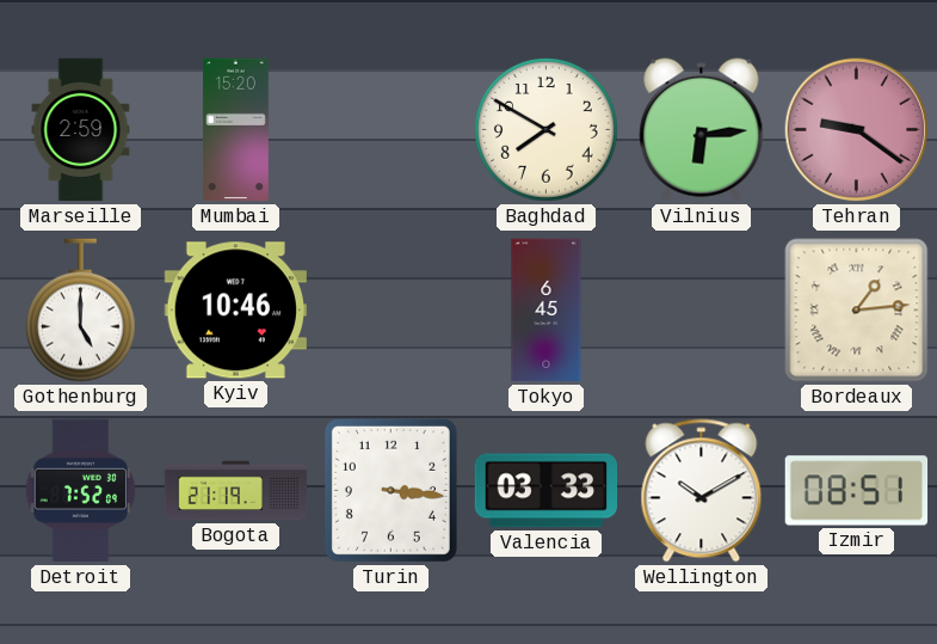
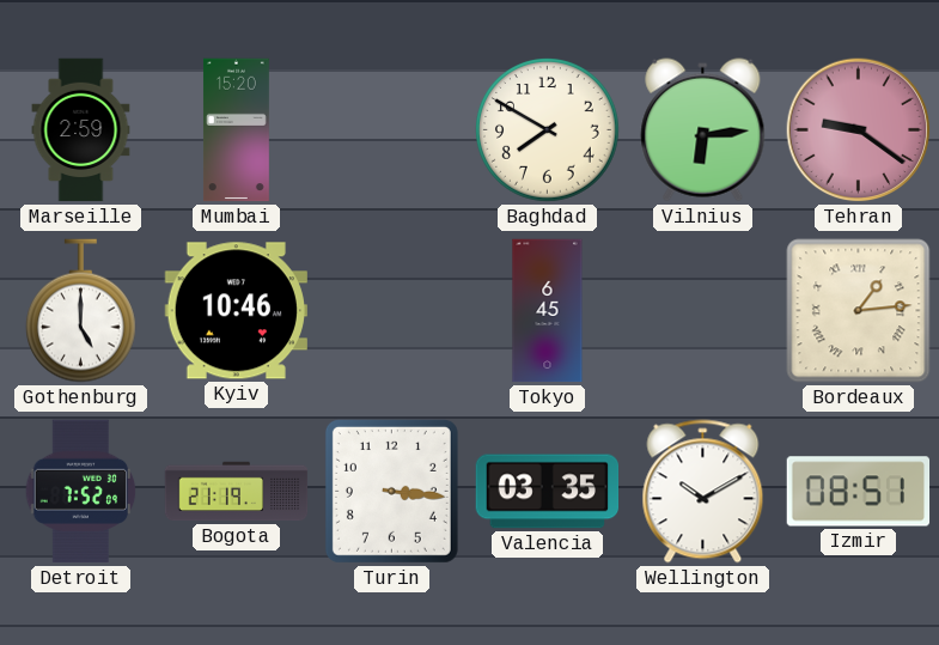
Valencia: 03:33 -> 03:35 (548, 492)
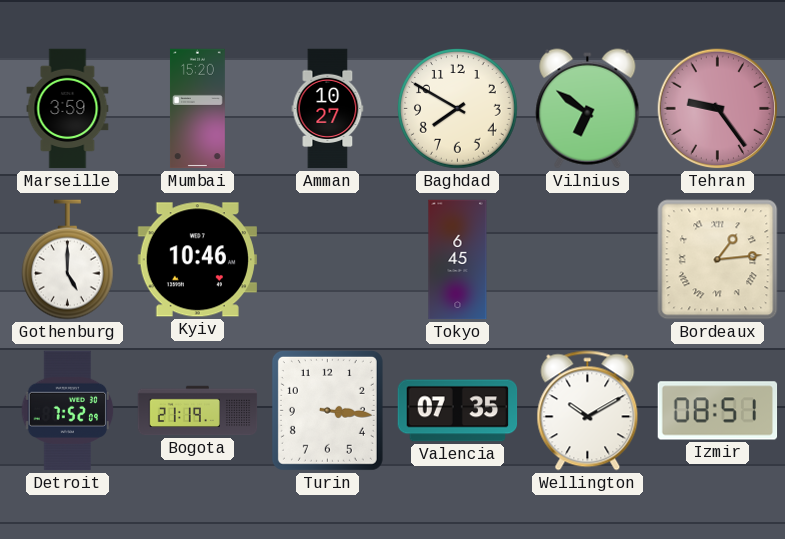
Marseille: 2:59 -> 3:59 (68, 109)
Amman: none -> 10:27 (328, 109)
Vilnius: 6:14 -> 6:51 (588, 109)
Tehran: 9:21 -> 9:24 (718, 109)
Valencia: 03:35 -> 07:35 (458, 411)
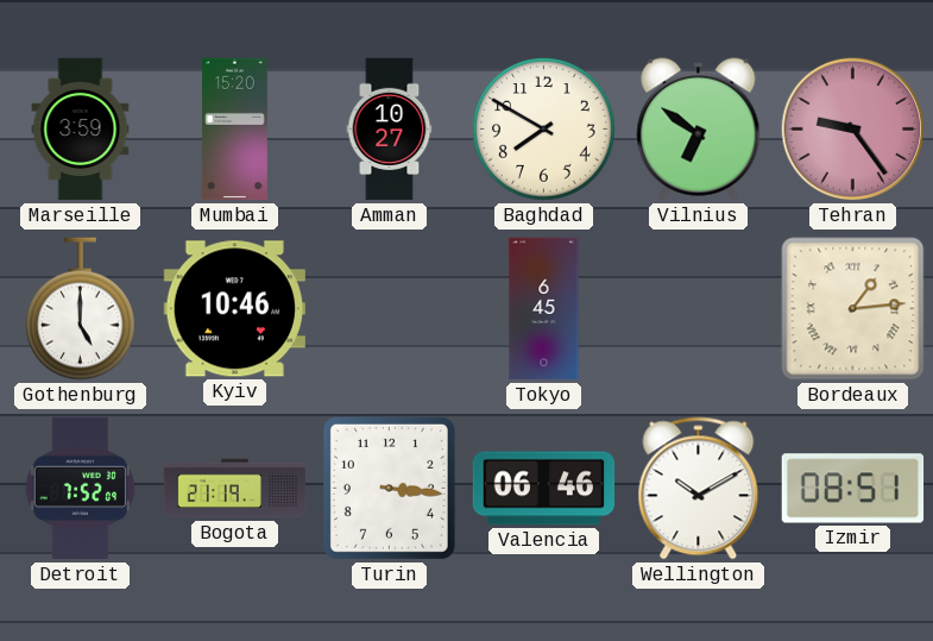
Valencia: 07:35 -> 06:46 (544, 489)
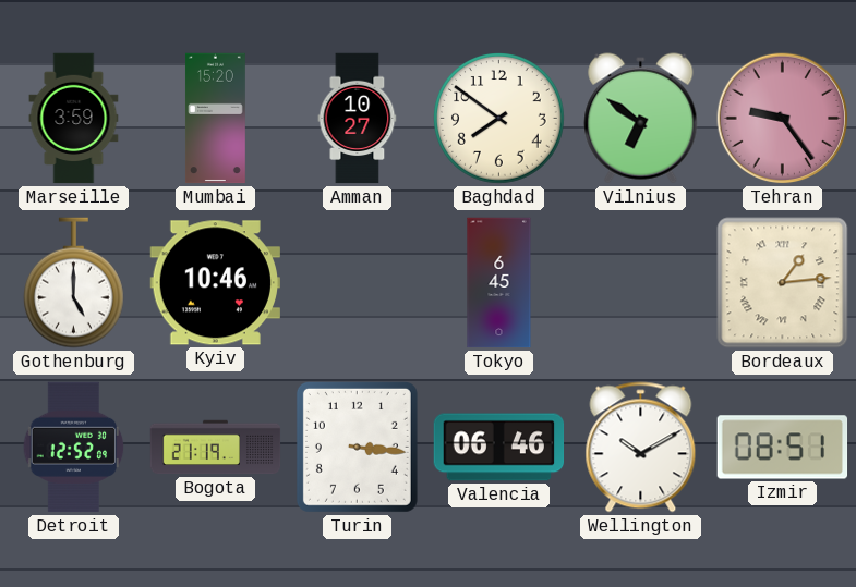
Baghdad: 7:50 -> 7:51 (499, 119)
Detroit: 7:52 -> 12:52 (74, 448)
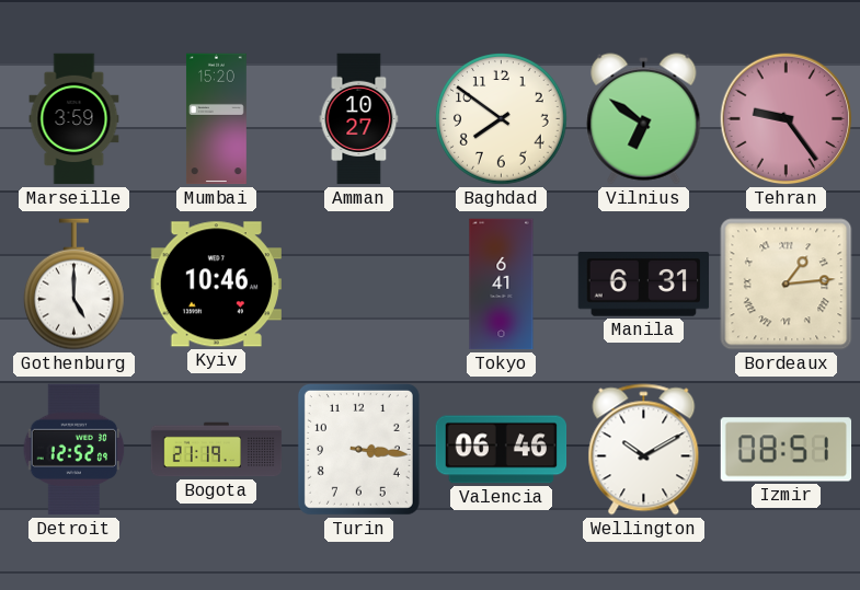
Tokyo: 6:45 -> 6:41 (502, 285)
Manila: none -> 6:31 (644, 285)
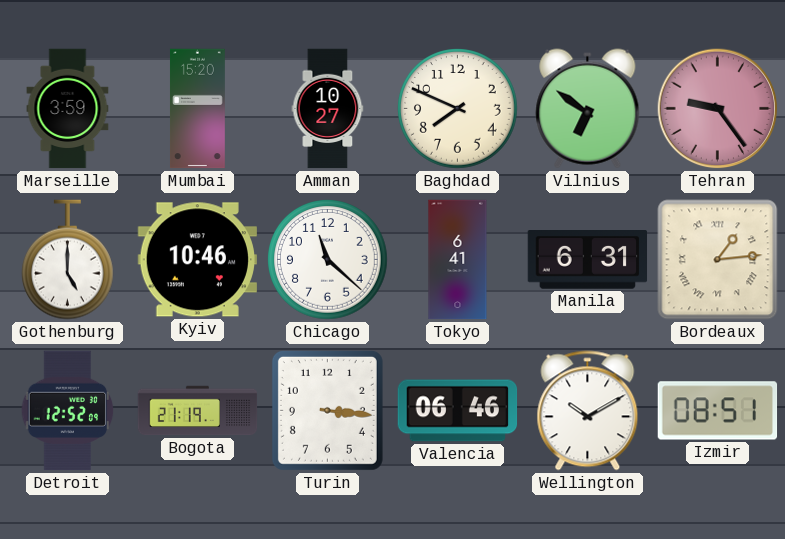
Baghdad: 7:51 -> 7:49 (458, 109)
Chicago: none -> 11:22 (328, 260)
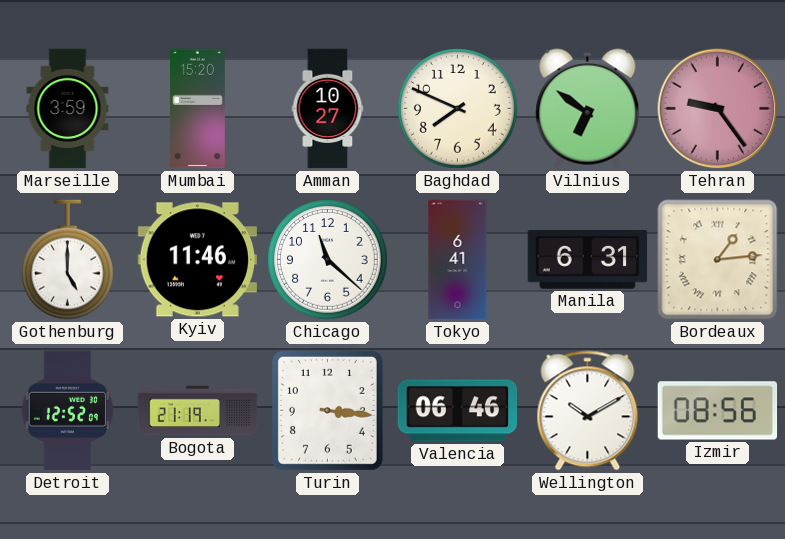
Kyiv: 10:46 -> 11:46 (197, 260)
Izmir: 08:51 -> 08:56 (718, 411)
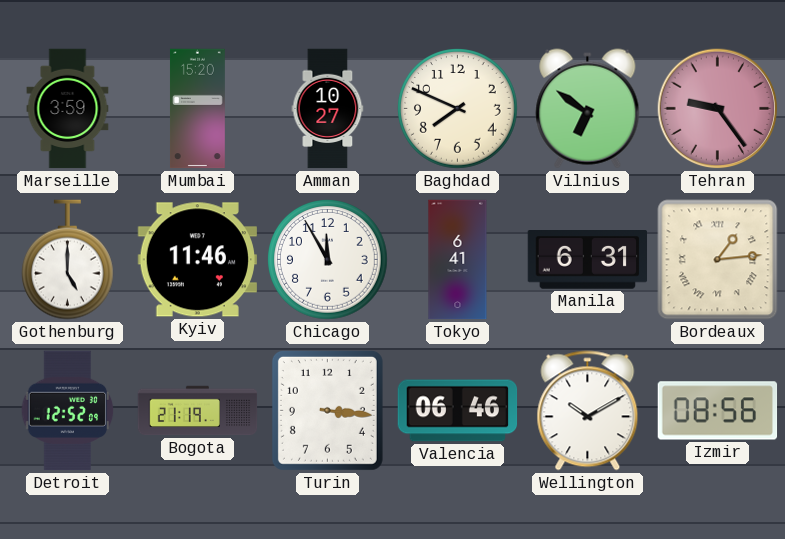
Chicago: 11:22 -> 11:55 (328, 260)
